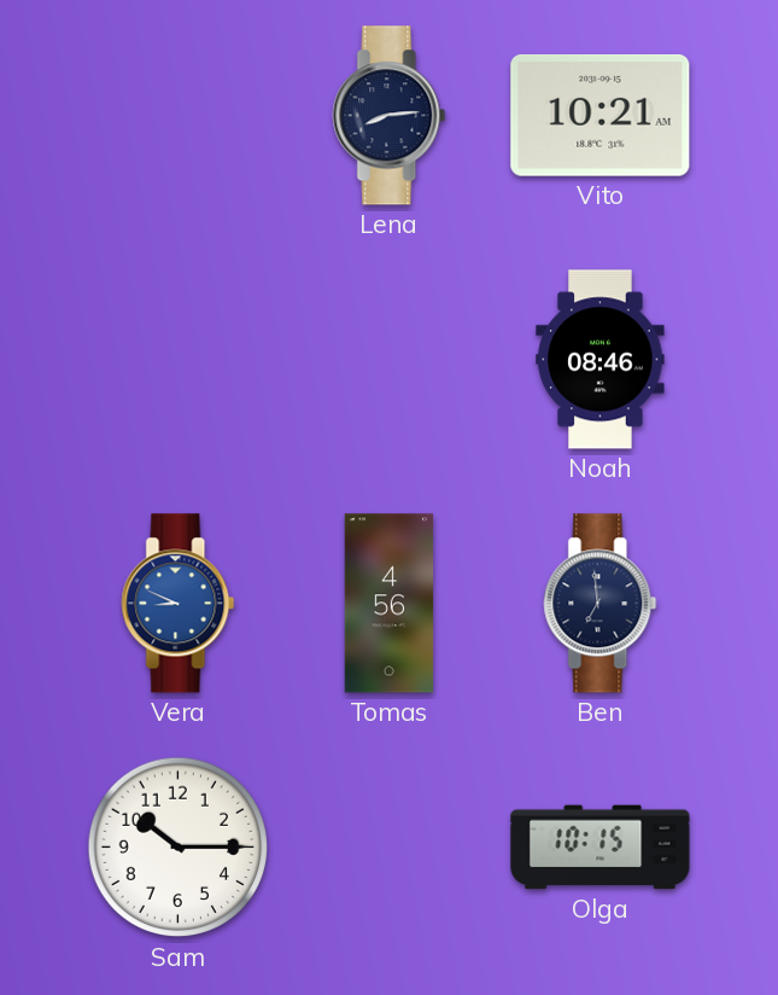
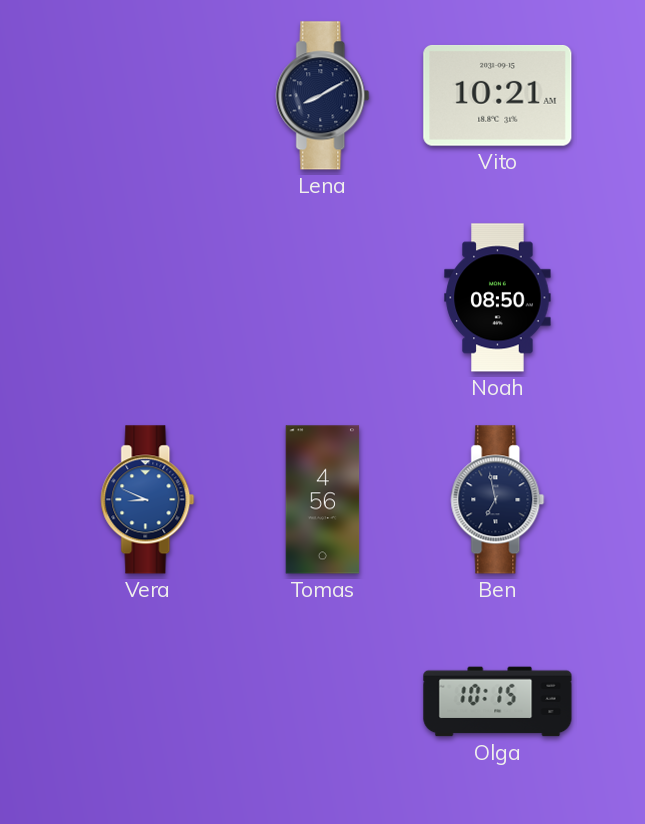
Lena: 8:14 -> 8:10 (323, 96)
Noah: 08:46 -> 08:50 (498, 298)
Ben: 6:59 -> 6:58 (498, 500)
Sam: 10:15 -> none (179, 848)
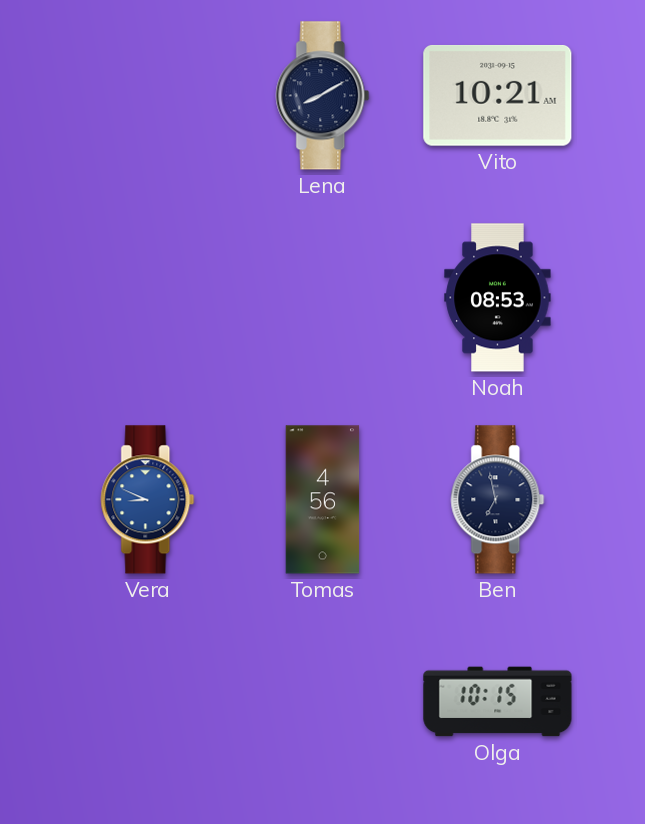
Noah: 08:50 -> 08:53 (498, 298)
